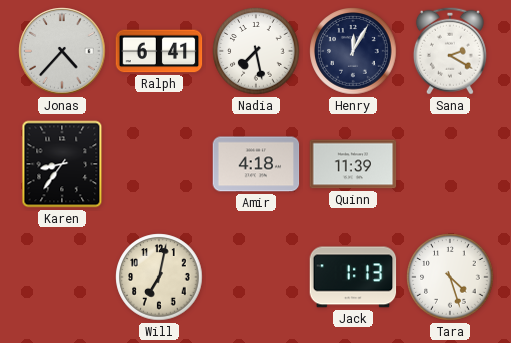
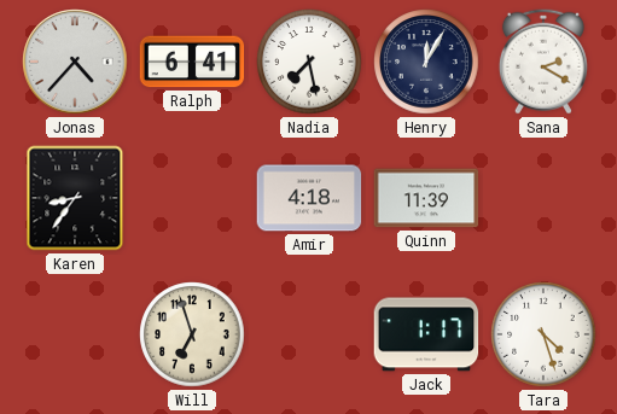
Will: 7:02 -> 6:57 (192, 334)
Jack: 1:13 -> 1:17 (426, 334)
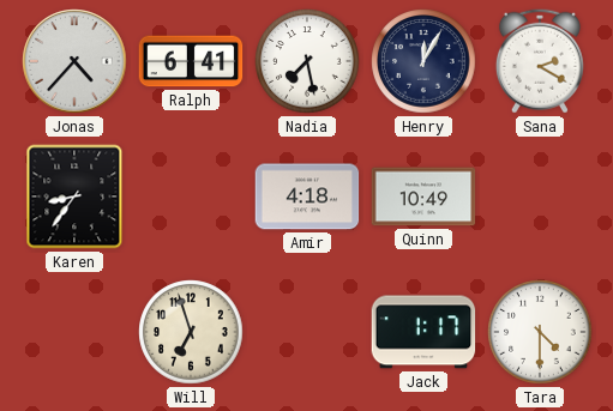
Quinn: 11:39 -> 10:49 (423, 197)
Tara: 4:27 -> 4:30 (540, 332)
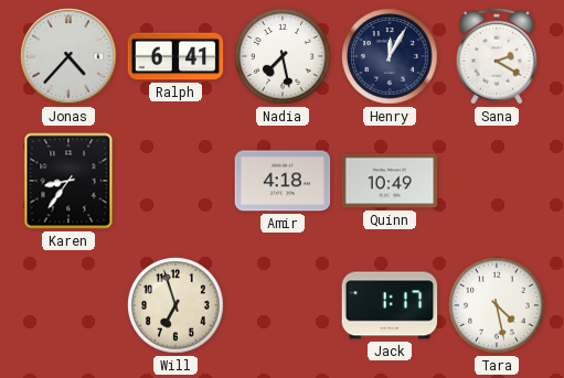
Tara: 4:30 -> 4:28 (497, 305)
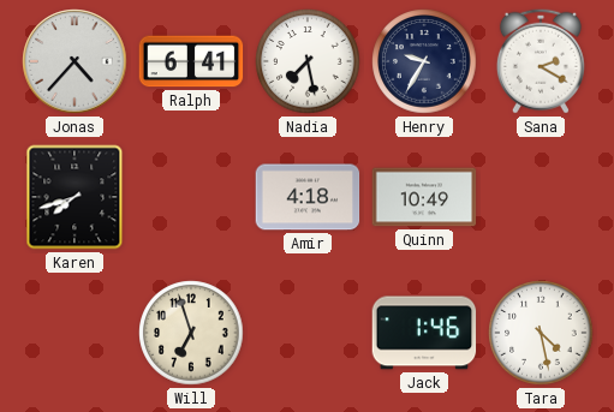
Henry: 12:05 -> 9:35 (424, 61)
Karen: 8:36 -> 7:42 (74, 197)
Jack: 1:17 -> 1:46 (424, 333)
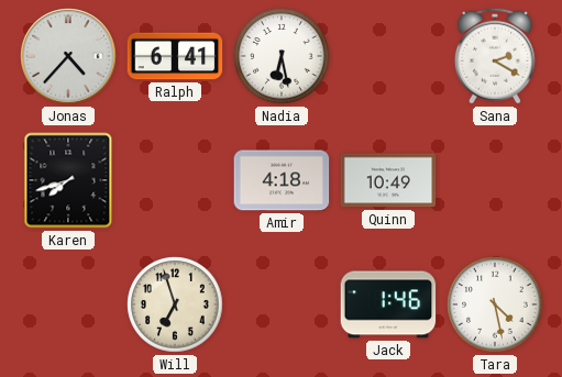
Nadia: 7:28 -> 6:28 (282, 56)
Henry: 9:35 -> none (424, 61)
